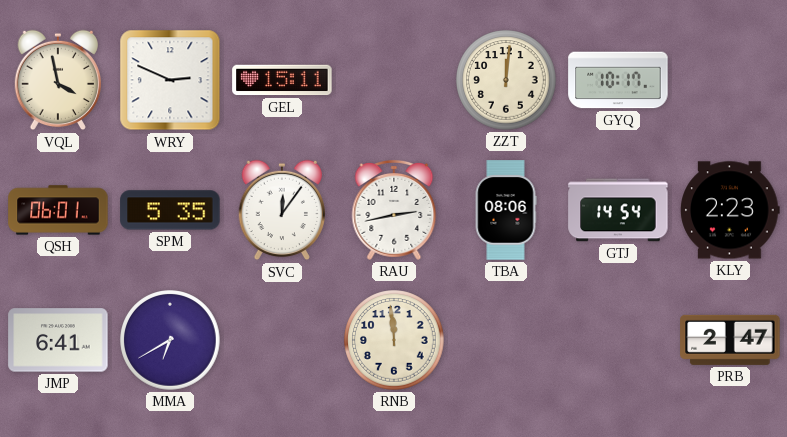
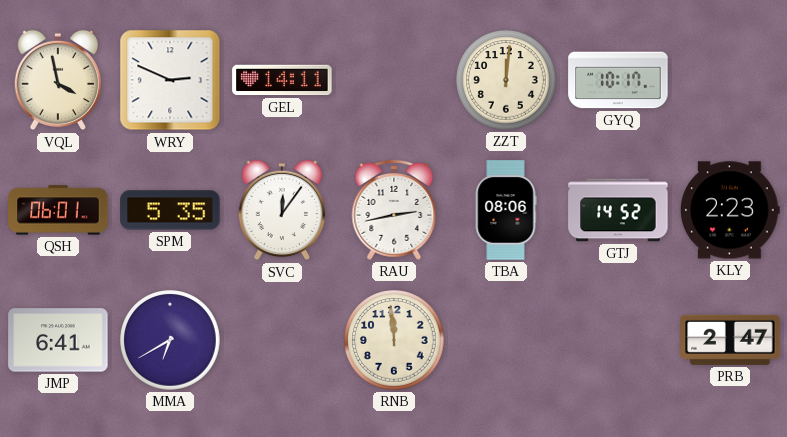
GEL: 15:11 -> 14:11 (282, 80)
GTJ: 14:54 -> 14:52 (618, 210)
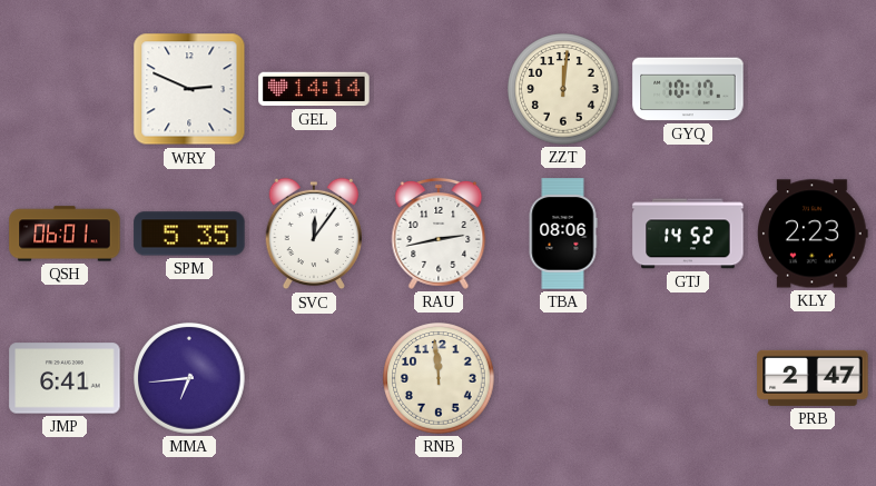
VQL: 3:58 -> none (57, 80)
GEL: 14:11 -> 14:14 (314, 89)
MMA: 6:40 -> 6:44 (189, 378)
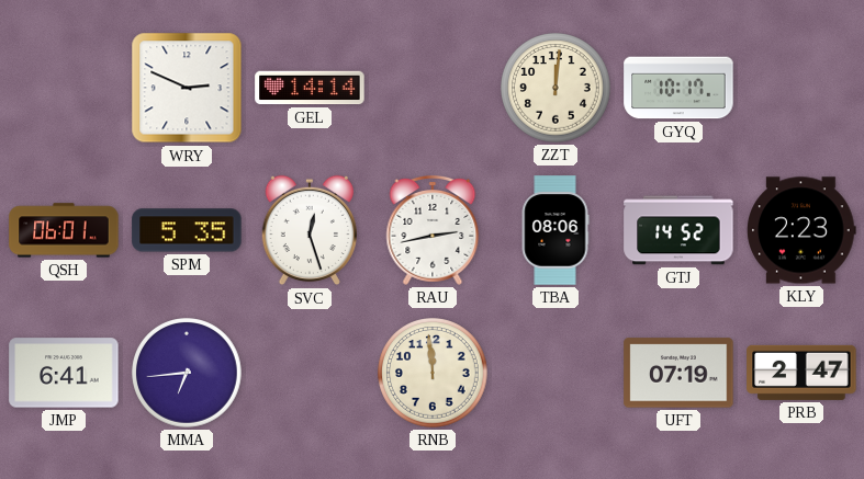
SVC: 12:06 -> 12:27 (308, 230)
UFT: none -> 07:19 (678, 373)
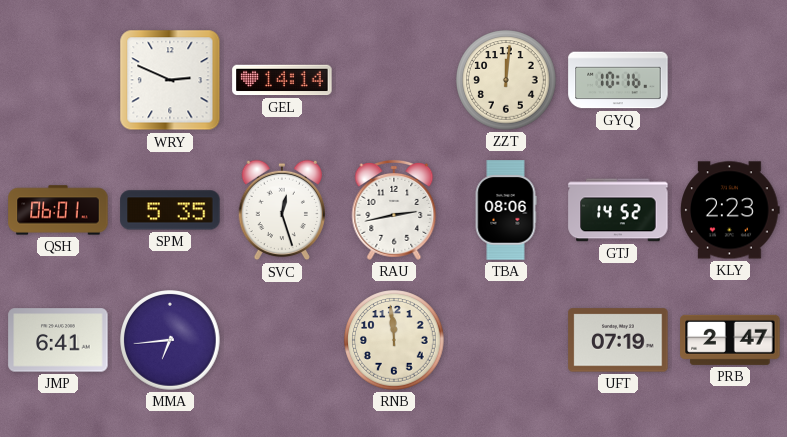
GYQ: 10:17 -> 10:16 (618, 80)
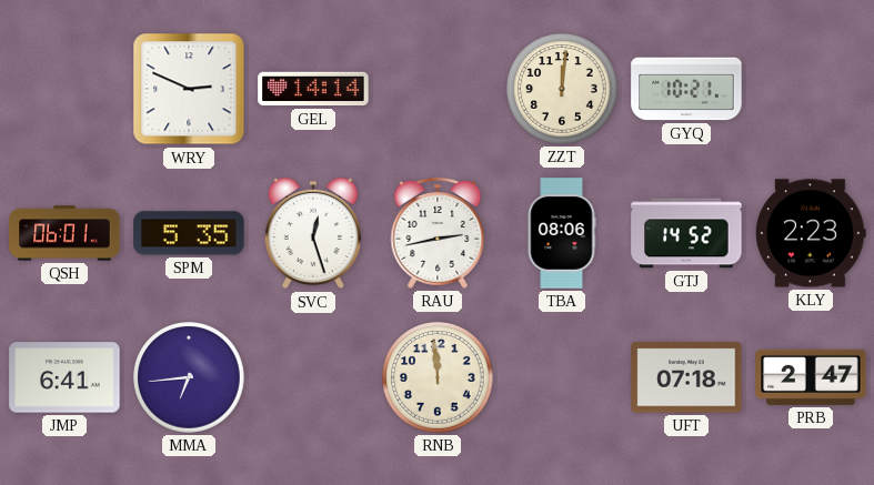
GYQ: 10:16 -> 10:21 (686, 89)
UFT: 07:19 -> 07:18 (686, 377)
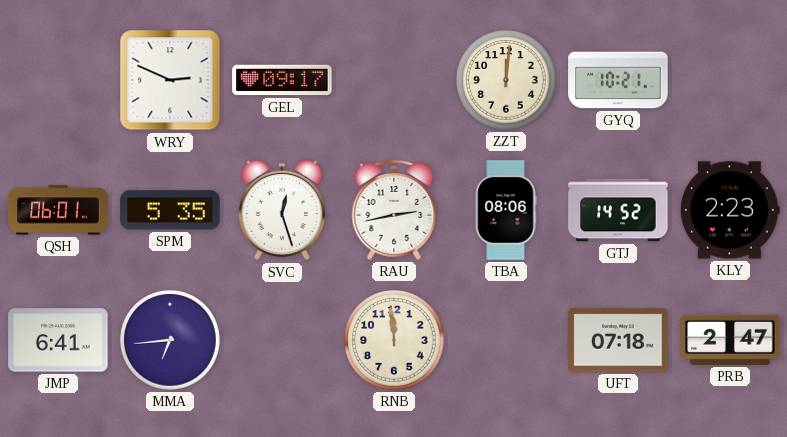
GEL: 14:14 -> 09:17 (282, 80)
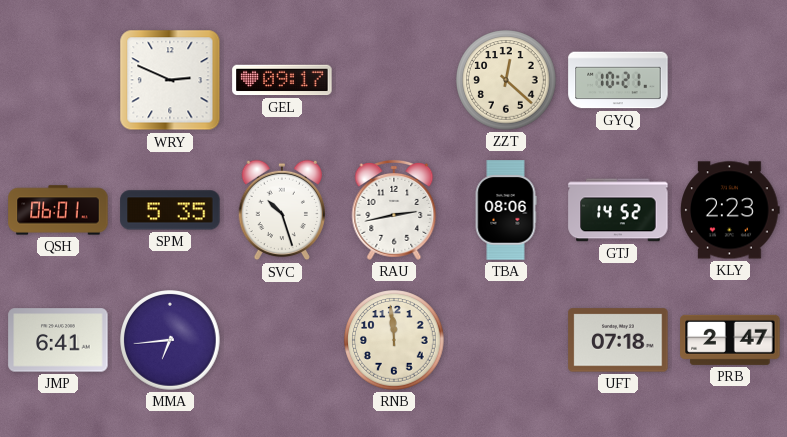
ZZT: 12:01 -> 12:22 (506, 80)
SVC: 12:27 -> 10:27 (281, 210)
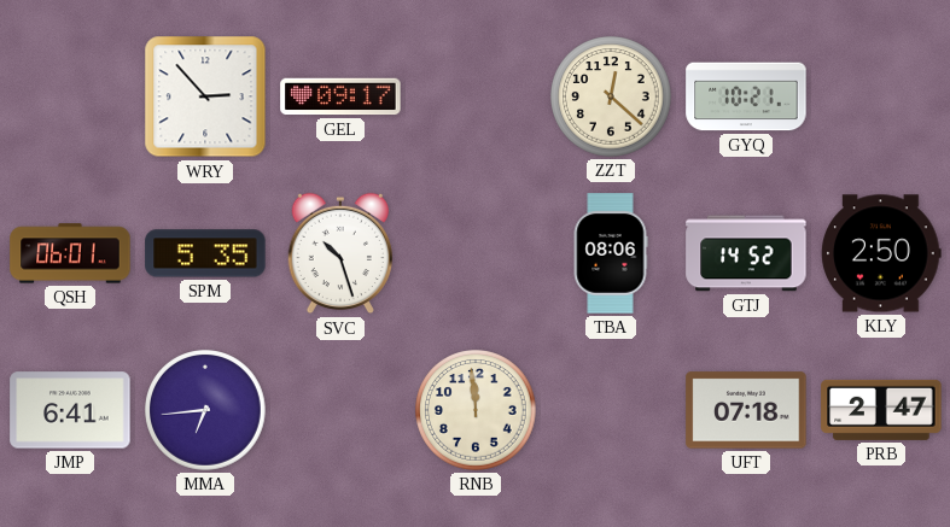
WRY: 2:49 -> 2:53 (205, 96)
RAU: 2:43 -> none (394, 210)
KLY: 2:23 -> 2:50 (881, 253)
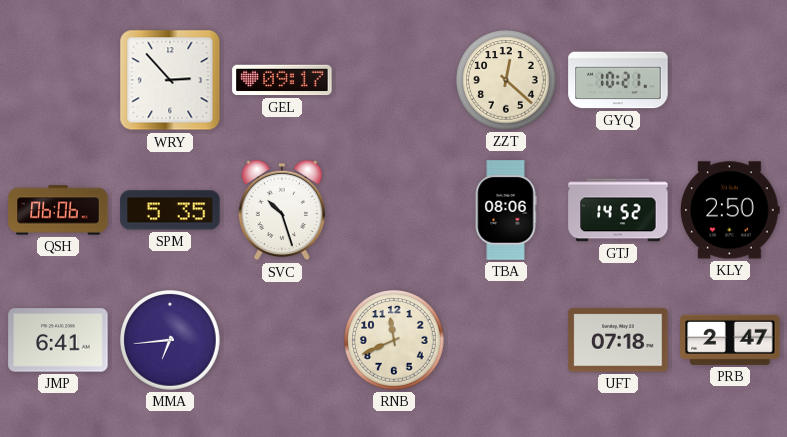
QSH: 06:01 -> 06:06 (58, 210)
RNB: 11:59 -> 11:41 (394, 340)
